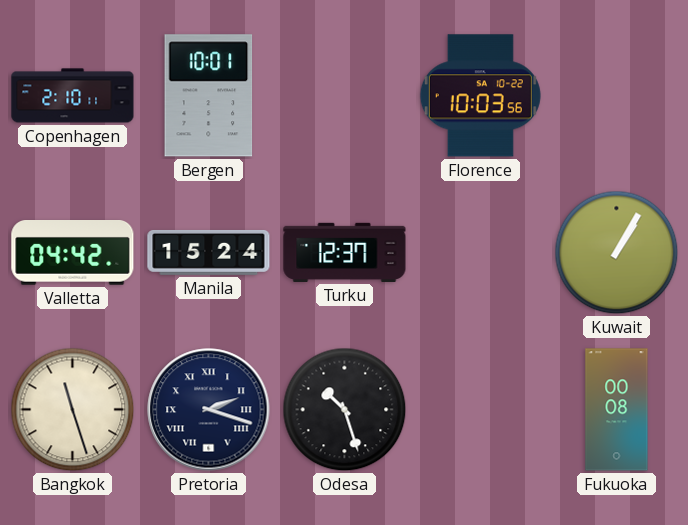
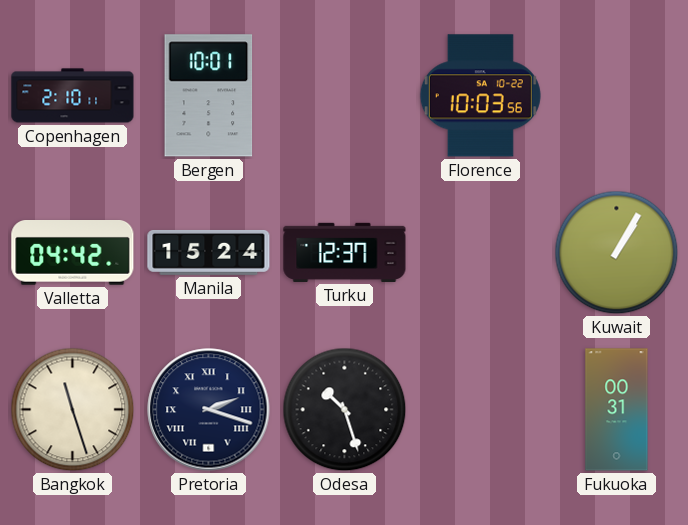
Fukuoka: 00:08 -> 00:31 (617, 410)
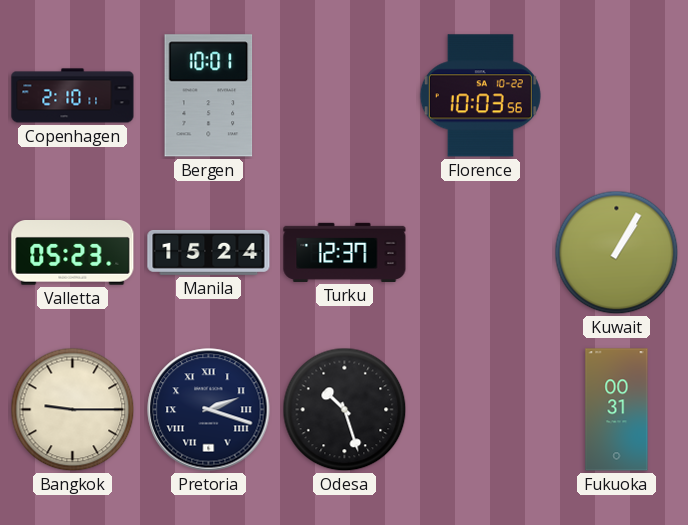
Valletta: 04:42 -> 05:23 (73, 253)
Bangkok: 11:27 -> 9:15 (73, 410)
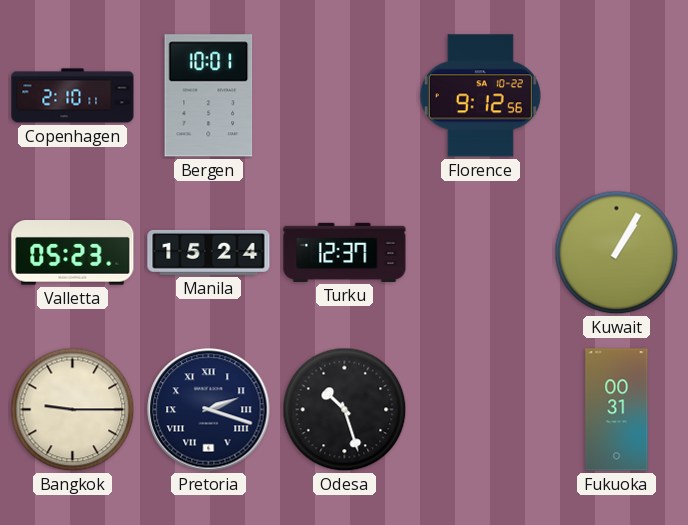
Florence: 10:03 -> 9:12 (480, 96)
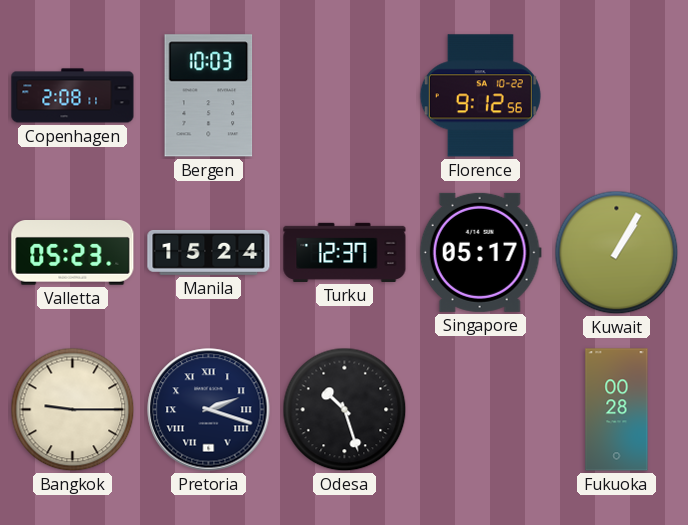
Copenhagen: 2:10 -> 2:08 (73, 96)
Bergen: 10:01 -> 10:03 (209, 96)
Singapore: none -> 05:17 (480, 252)
Fukuoka: 00:31 -> 00:28 (617, 410)
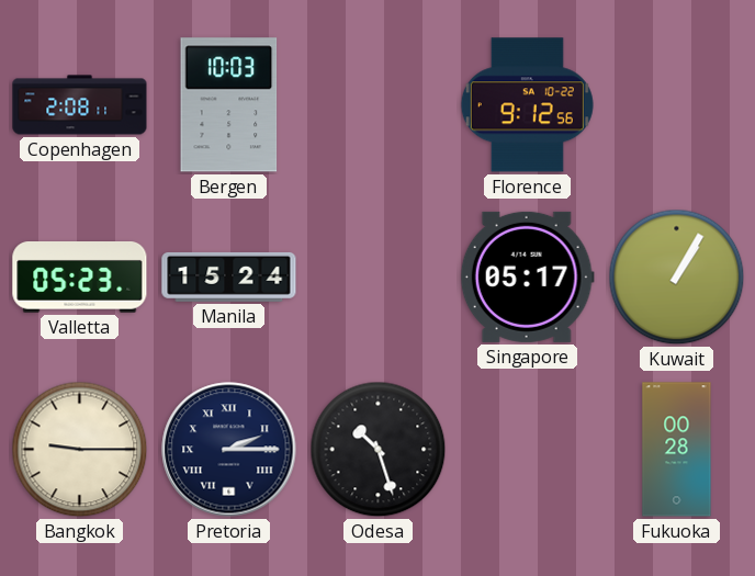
Turku: 12:37 -> none (345, 252)
Pretoria: 2:18 -> 2:15 (229, 450)
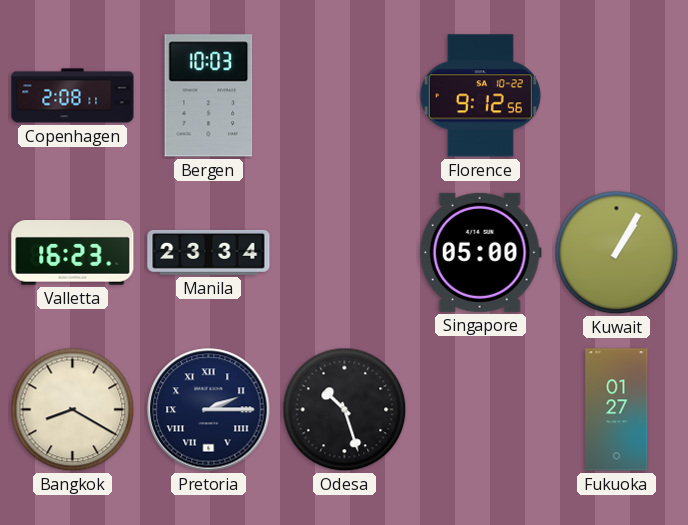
Valletta: 05:23 -> 16:23 (73, 253)
Manila: 15:24 -> 23:34 (209, 252)
Singapore: 05:17 -> 05:00 (480, 252)
Bangkok: 9:15 -> 8:20 (73, 410)
Fukuoka: 00:28 -> 01:27 (617, 410)
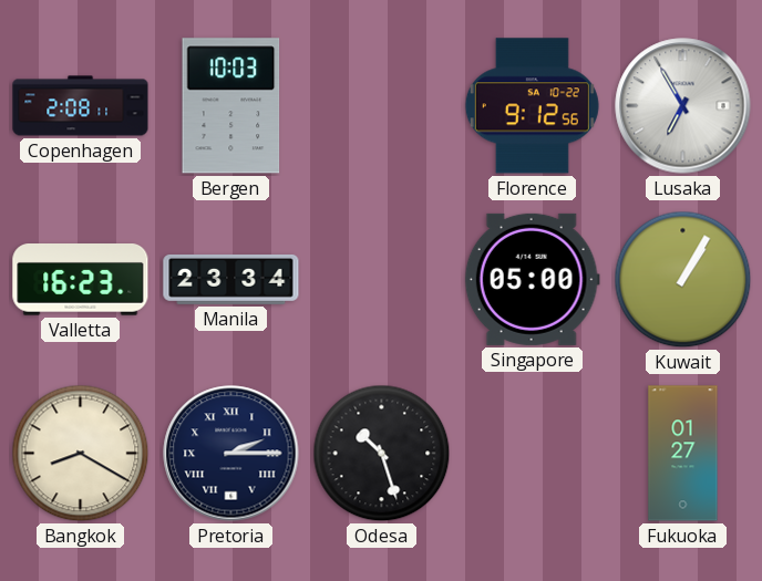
Lusaka: none -> 6:55 (683, 106)
